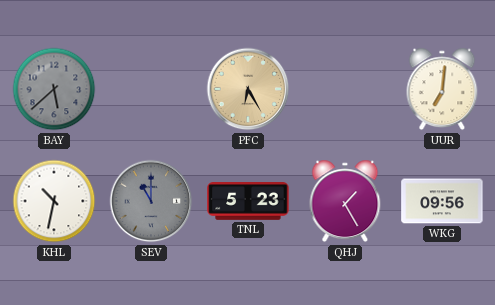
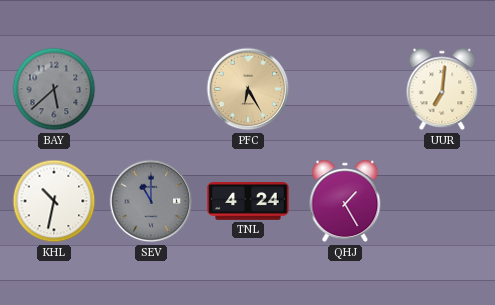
TNL: 5:23 -> 4:24 (248, 202)
WKG: 09:56 -> none (442, 201)
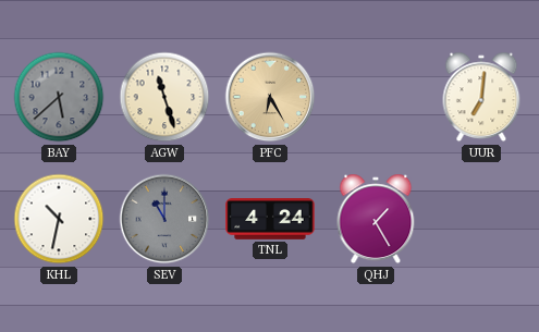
AGW: none -> 11:27 (164, 97)
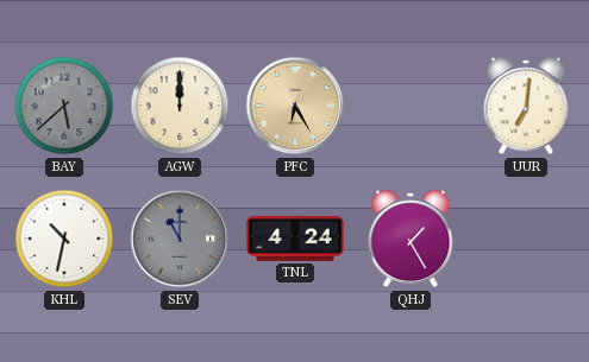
AGW: 11:27 -> 12:00 (180, 106)
